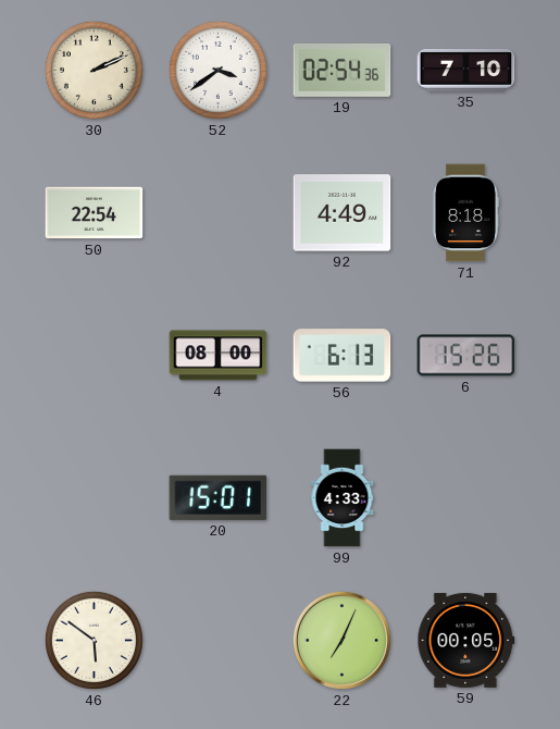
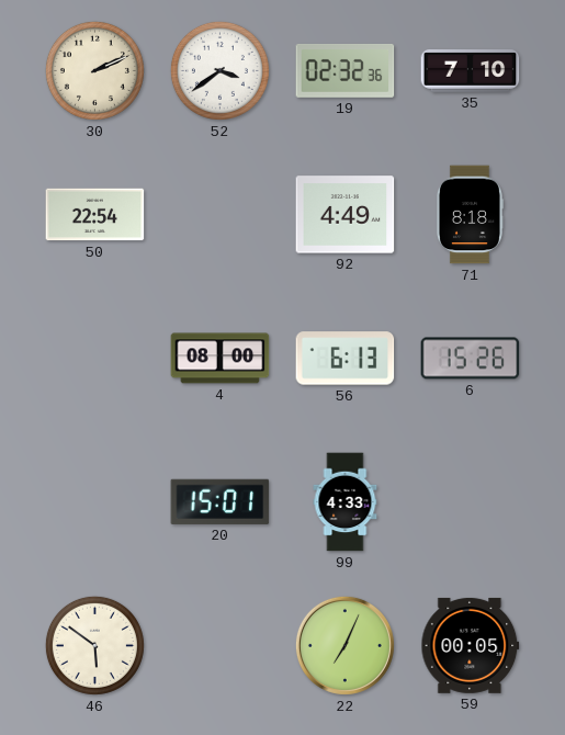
19: 02:54 -> 02:32 (346, 70)
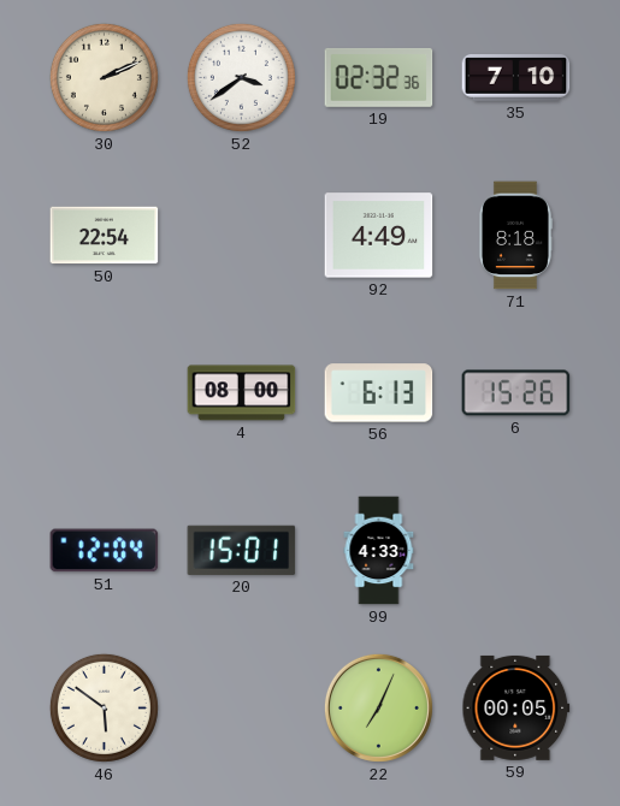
51: none -> 12:04 (105, 551)
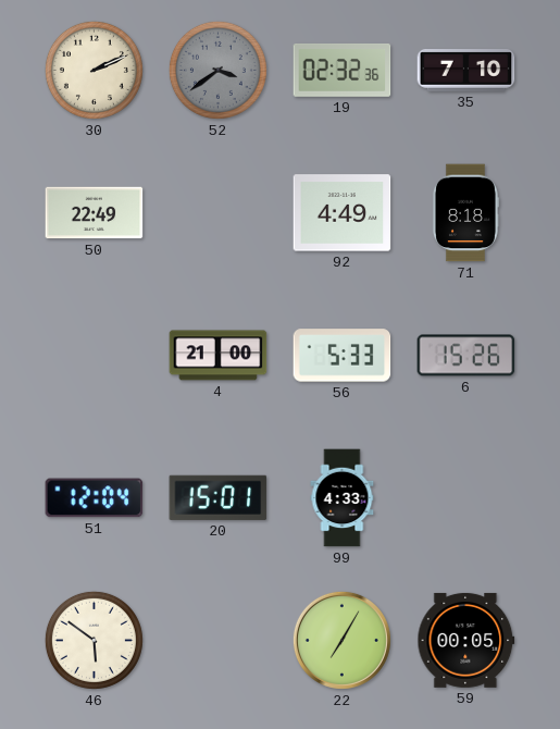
52 dial: white -> grey (217, 70)
50: 22:54 -> 22:49 (95, 213)
4: 08:00 -> 21:00 (219, 356)
56: 6:13 -> 5:33 (343, 356)
22: 7:04 -> 7:05 (341, 640)
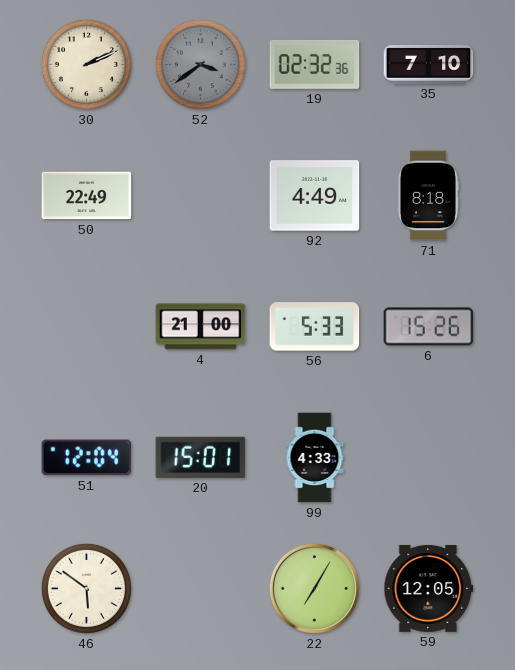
59: 00:05 -> 12:05 (429, 588)
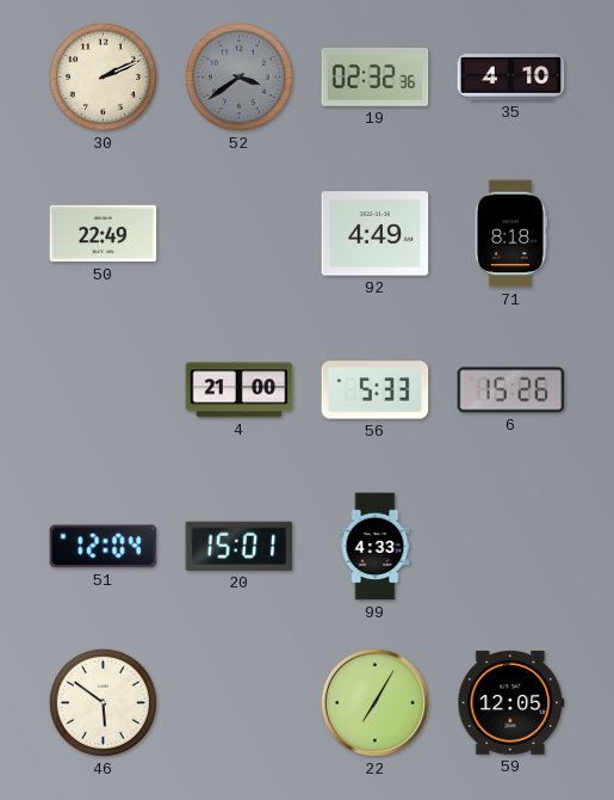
35: 7:10 -> 4:10 (511, 78)
